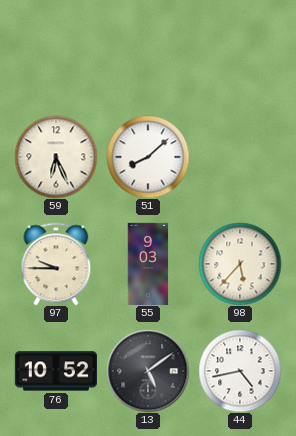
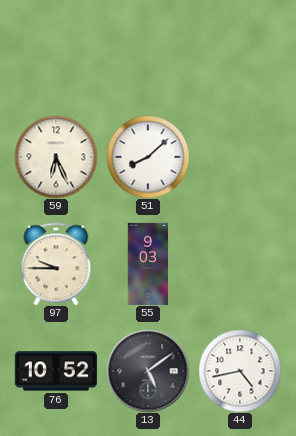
98: 5:37 -> none (240, 264)
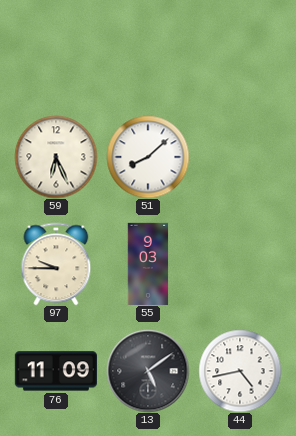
76: 10:52 -> 11:09 (55, 371)
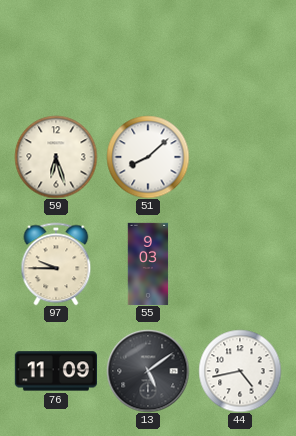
59: 6:26 -> 6:27 (56, 157)
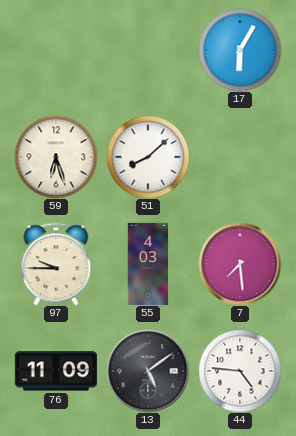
17: none -> 6:05 (240, 50)
55: 9:03 -> 4:03 (148, 264)
7: none -> 7:29 (240, 264)
44: 4:43 -> 4:46 (240, 371)
